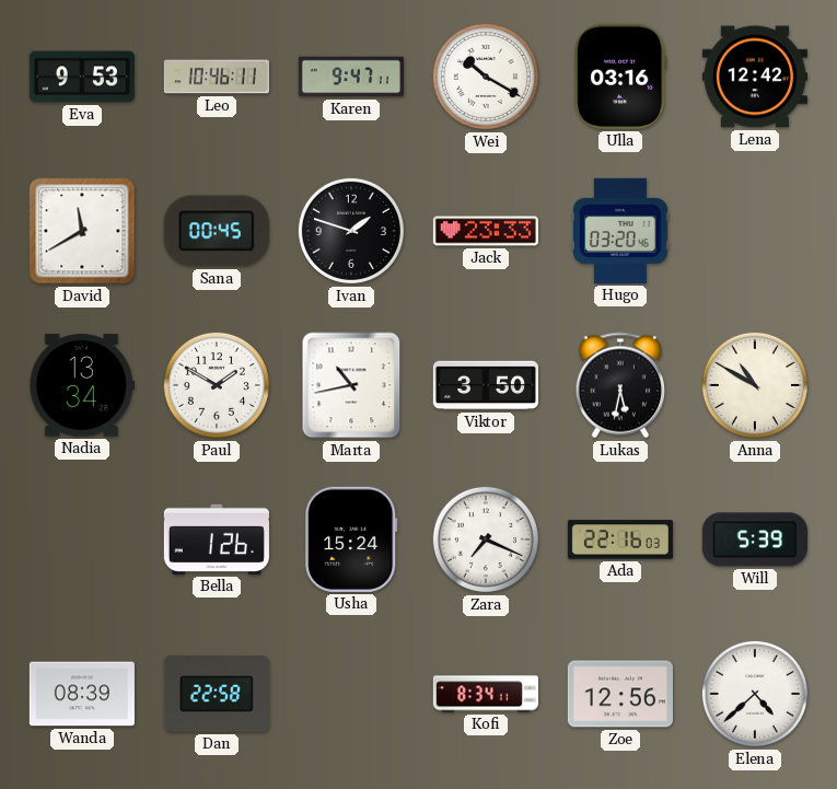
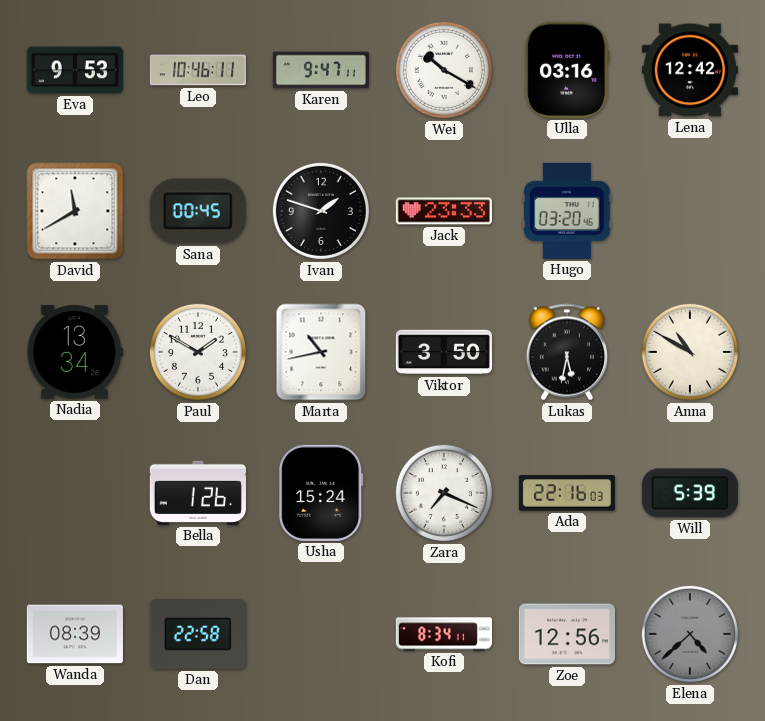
Elena dial: white -> grey (690, 634)
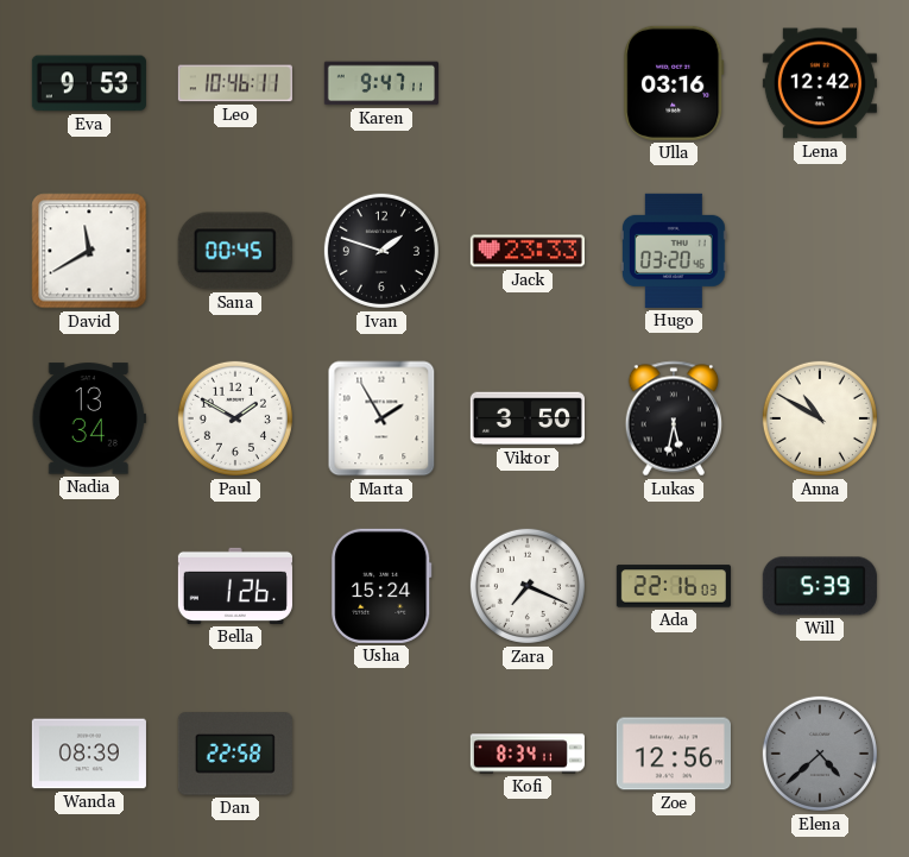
Wei: 10:20 -> none (444, 70)
Marta: 10:43 -> 1:55 (381, 418)
